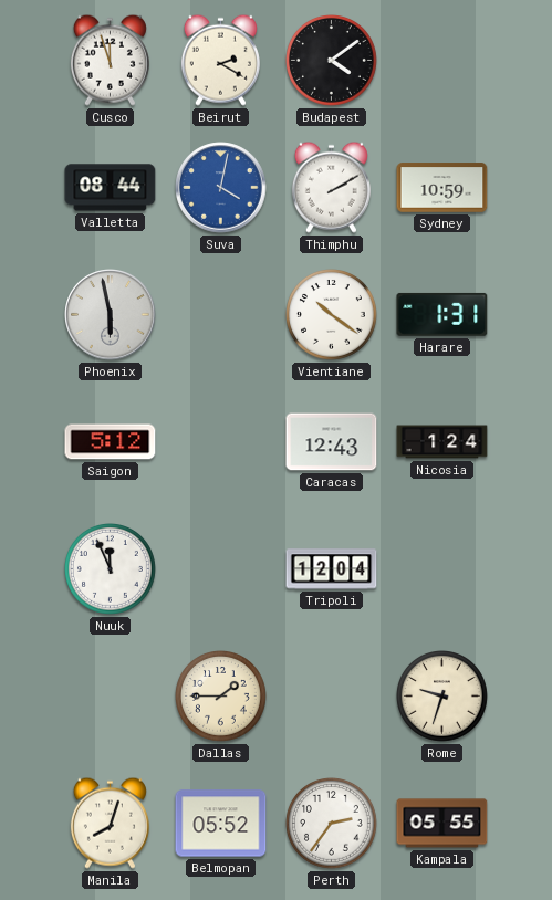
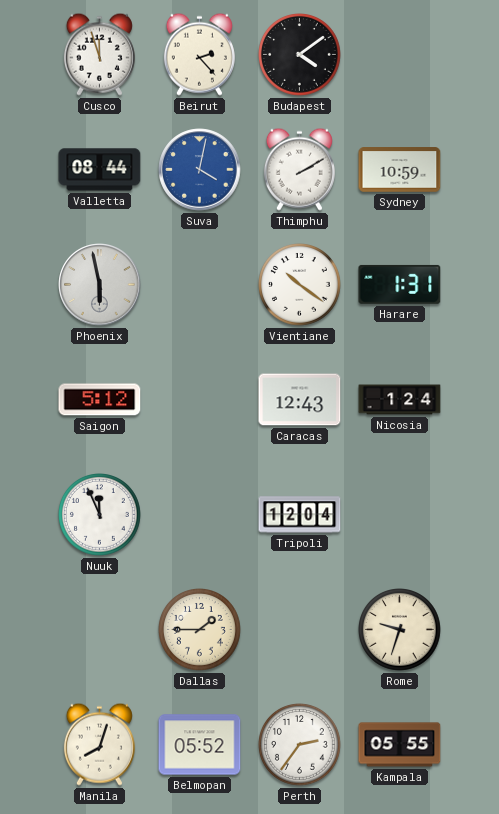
Beirut: 2:20 -> 2:23 (199, 54)
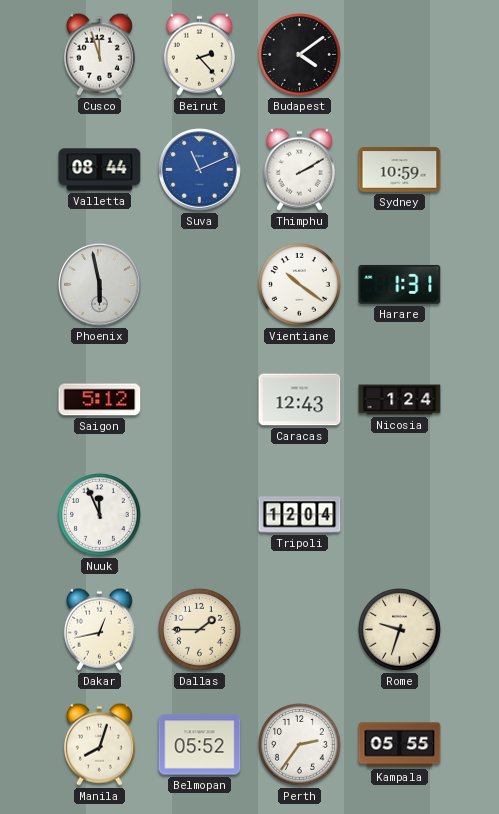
Suva: 4:02 -> 11:11 (200, 170)
Dakar: none -> 12:43 (99, 629)
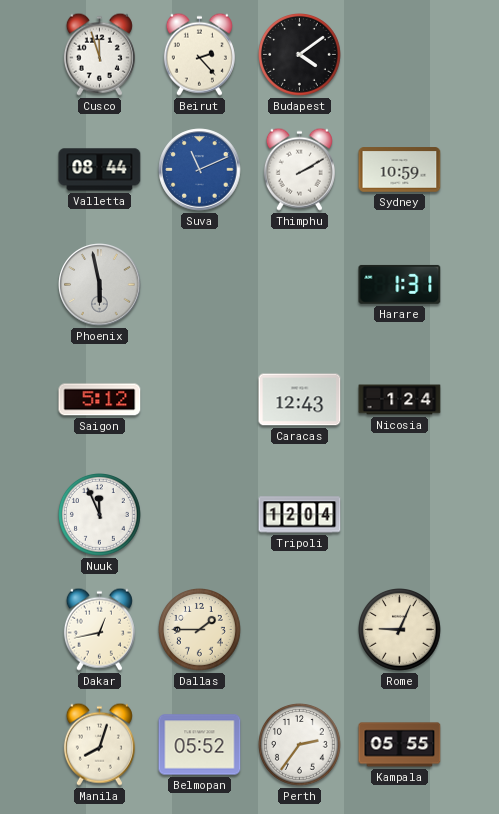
Vientiane: 10:21 -> none (300, 285)
Rome: 9:33 -> 9:04 (400, 630)
